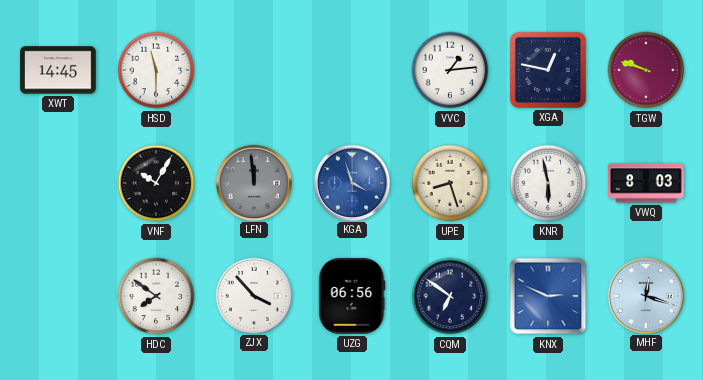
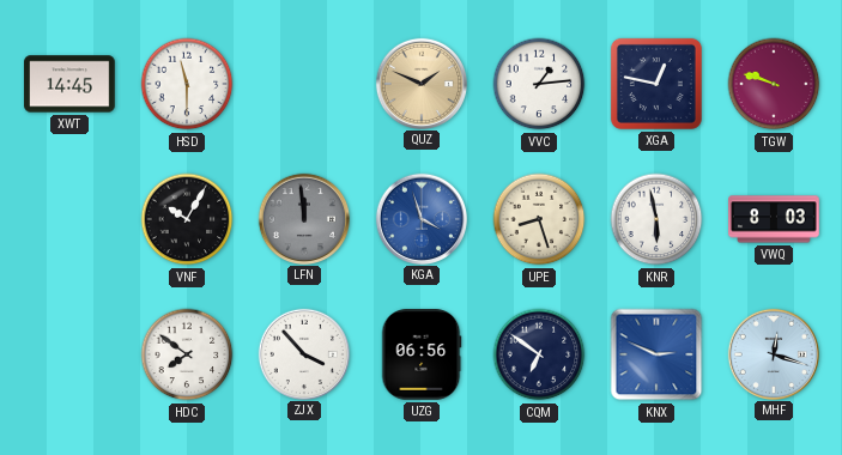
QUZ: none -> 1:49 (420, 83)
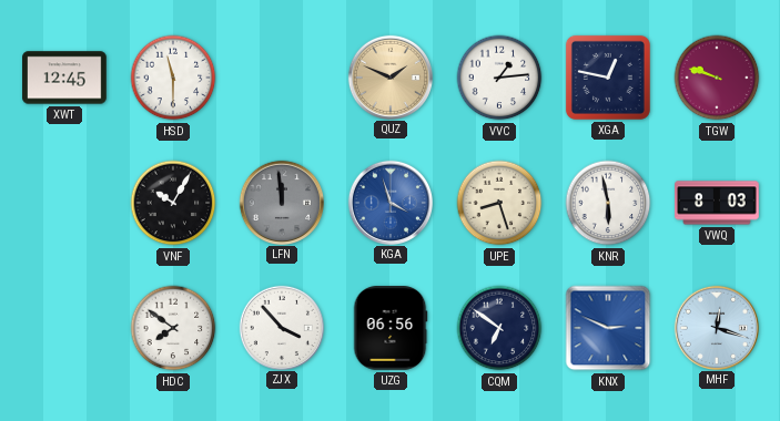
XWT: 14:45 -> 12:45 (64, 78)
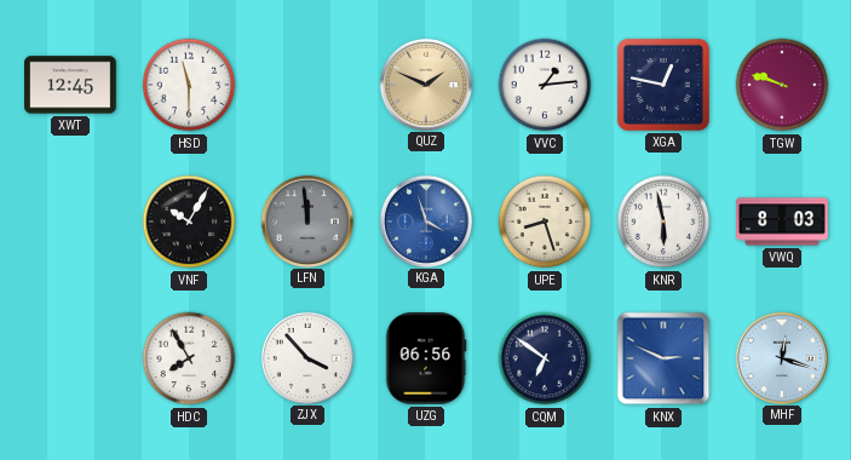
HDC: 7:51 -> 7:55 (189, 358)
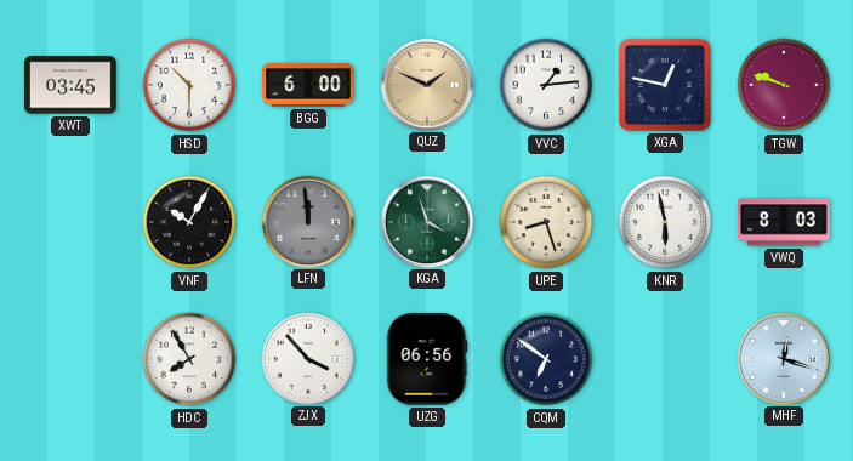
XWT: 12:45 -> 03:45 (70, 85)
HSD: 11:30 -> 10:30 (189, 85)
BGG: none -> 6:00 (308, 85)
KGA dial: blue -> green (426, 221)
KNX: 2:49 -> none (663, 358)
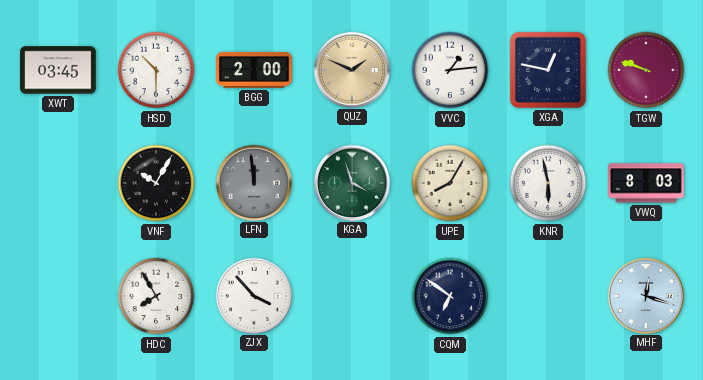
BGG: 6:00 -> 2:00 (254, 70)
UPE: 8:27 -> 8:05 (450, 183)
UZG: 06:56 -> none (427, 359)
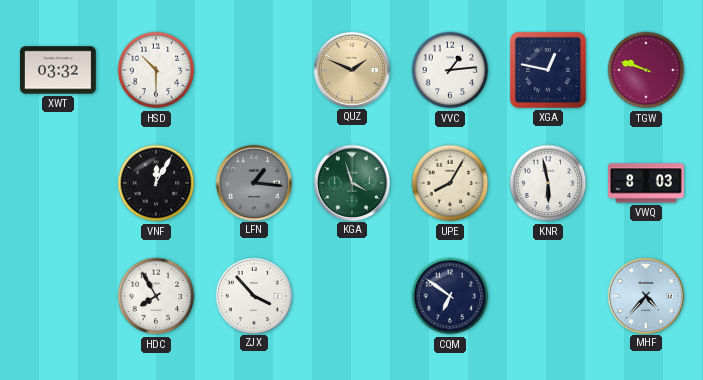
XWT: 03:45 -> 03:32 (58, 70)
BGG: 2:00 -> none (254, 70)
VNF: 10:05 -> 12:05 (156, 183)
LFN: 11:59 -> 1:16 (253, 182)
MHF: 12:18 -> 4:37 (645, 295)
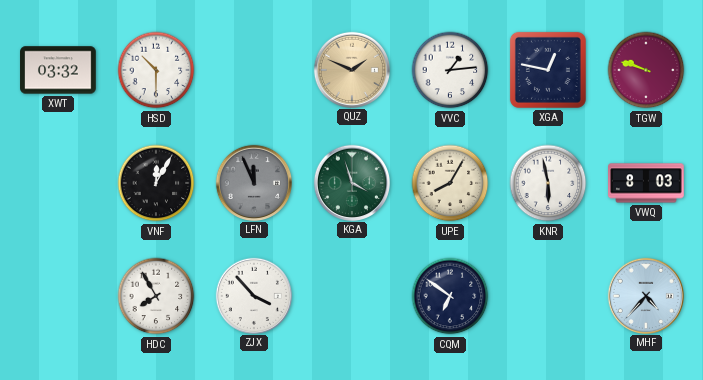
LFN: 1:16 -> 11:56 (253, 182)
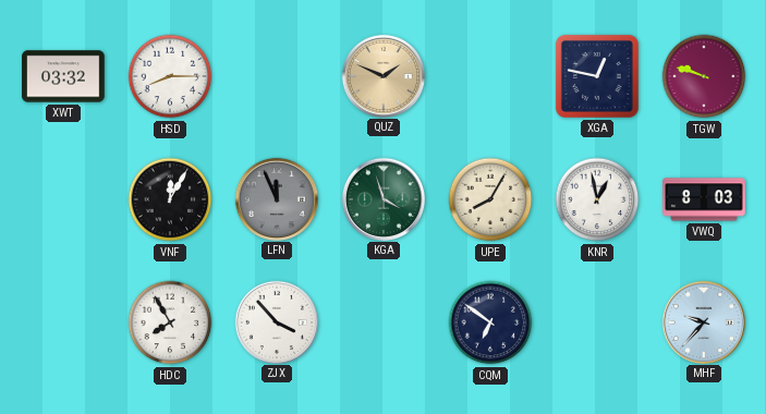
HSD: 10:30 -> 8:15 (170, 76)
VVC: 1:14 -> none (450, 70)
KNR: 5:58 -> 12:58 (597, 199)
MHF: 4:37 -> 9:37 (703, 321)
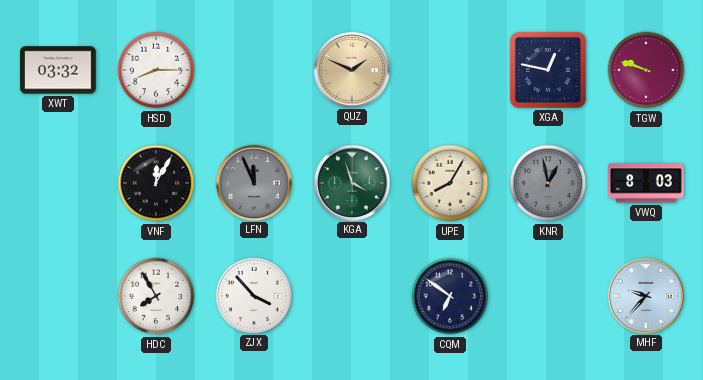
KNR dial: white -> grey (548, 183)
